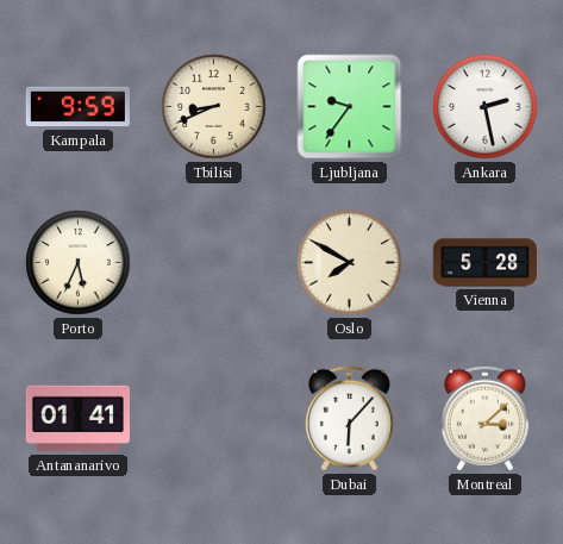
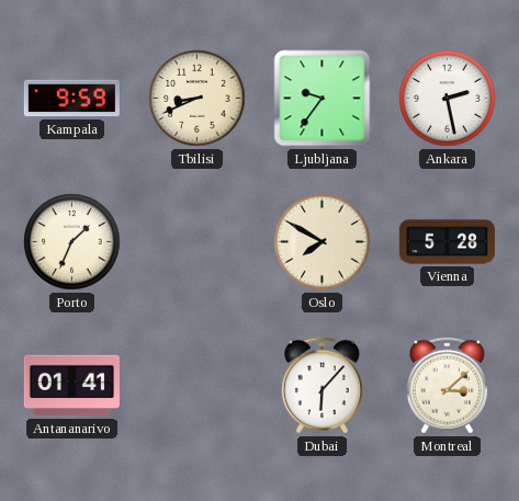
Porto: 5:34 -> 1:34 (72, 242)
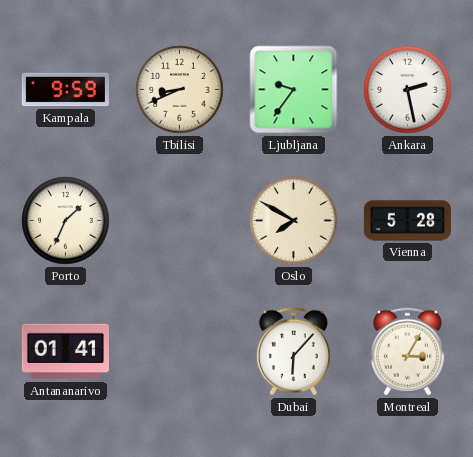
Montreal: 3:08 -> 3:05 (407, 352)
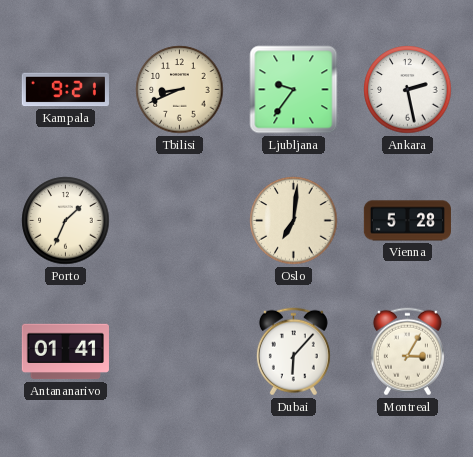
Kampala: 9:59 -> 9:21 (65, 90)
Oslo: 7:50 -> 7:01 (294, 221)
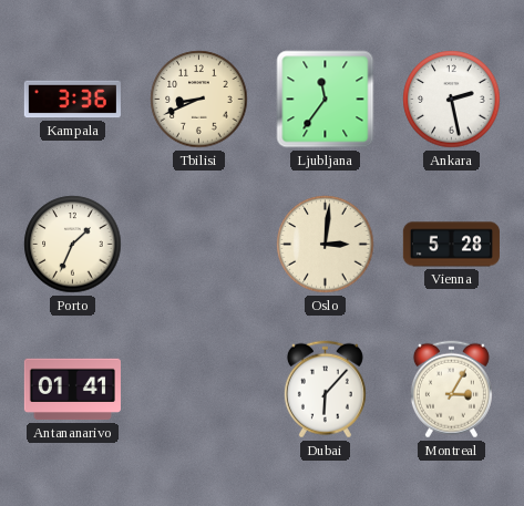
Kampala: 9:21 -> 3:36 (72, 100)
Ljubljana: 9:36 -> 11:36 (326, 100)
Oslo: 7:01 -> 3:01 (326, 245)
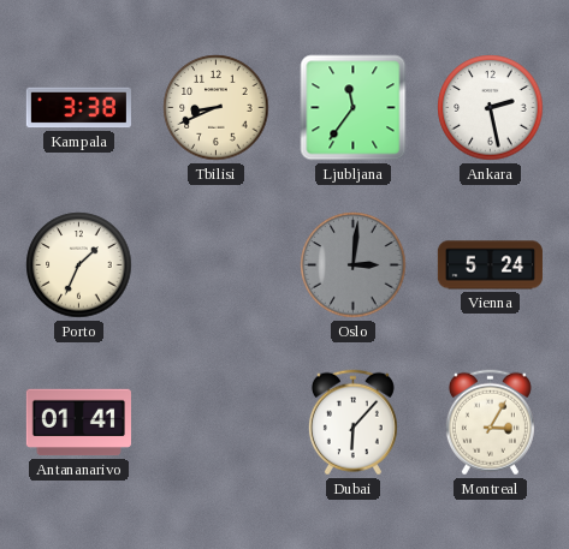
Kampala: 3:36 -> 3:38 (78, 108)
Oslo dial: cream -> grey (354, 265)
Vienna: 5:28 -> 5:24 (490, 265)
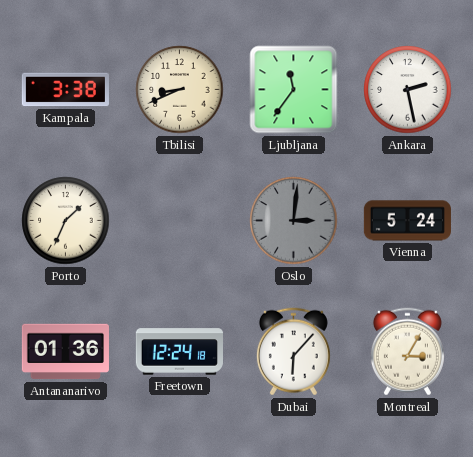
Antananarivo: 01:41 -> 01:36 (65, 352)
Freetown: none -> 12:24 (179, 352)
